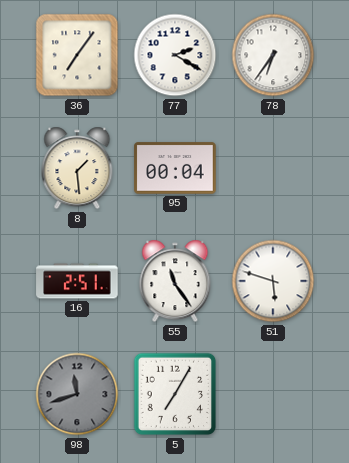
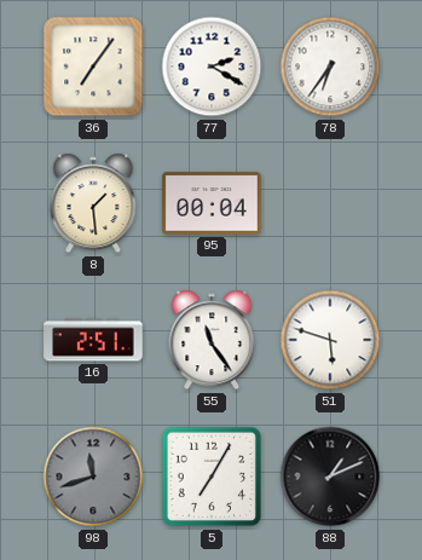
88: none -> 1:11 (330, 477)
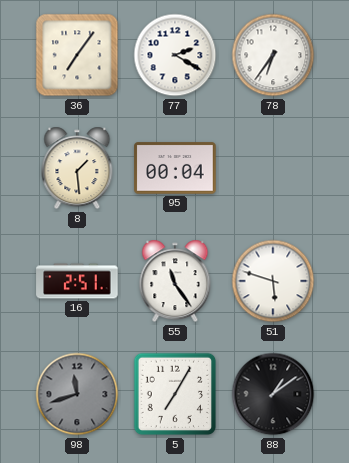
88: 1:11 -> 1:09 (273, 394)
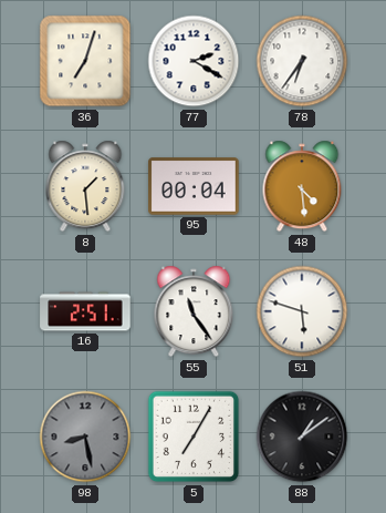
36: 7:06 -> 7:03 (85, 61)
48: none -> 4:29 (302, 186)
98: 11:42 -> 8:28 (85, 437)
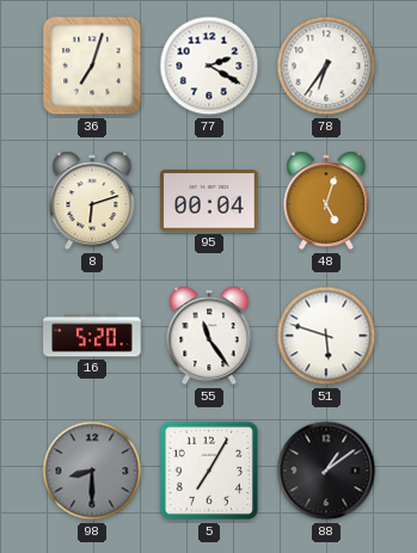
8: 1:29 -> 6:12 (92, 201)
48: 4:29 -> 5:03 (326, 201)
16: 2:51 -> 5:20 (92, 336)
98: 8:28 -> 8:30 (92, 471)
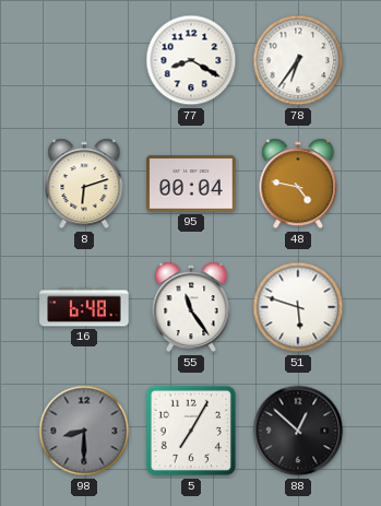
36: 7:03 -> none (92, 66)
77: 2:20 -> 8:20 (191, 60)
48: 5:03 -> 4:47 (298, 184)
16: 5:20 -> 6:48 (84, 307)
88: 1:09 -> 12:52 (298, 431)
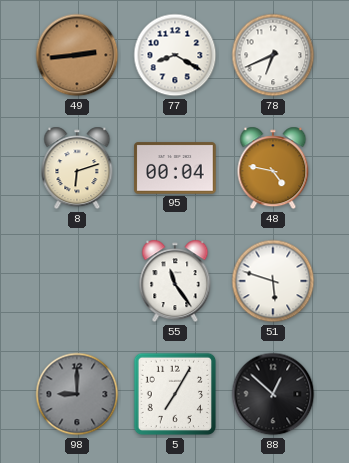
49: none -> 2:44 (77, 55)
78: 6:36 -> 6:41 (273, 55)
16: 6:48 -> none (84, 307)
98: 8:30 -> 9:00 (77, 394)
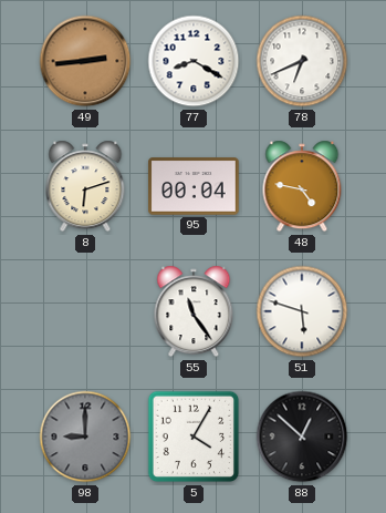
5: 7:05 -> 4:05 (194, 437)
